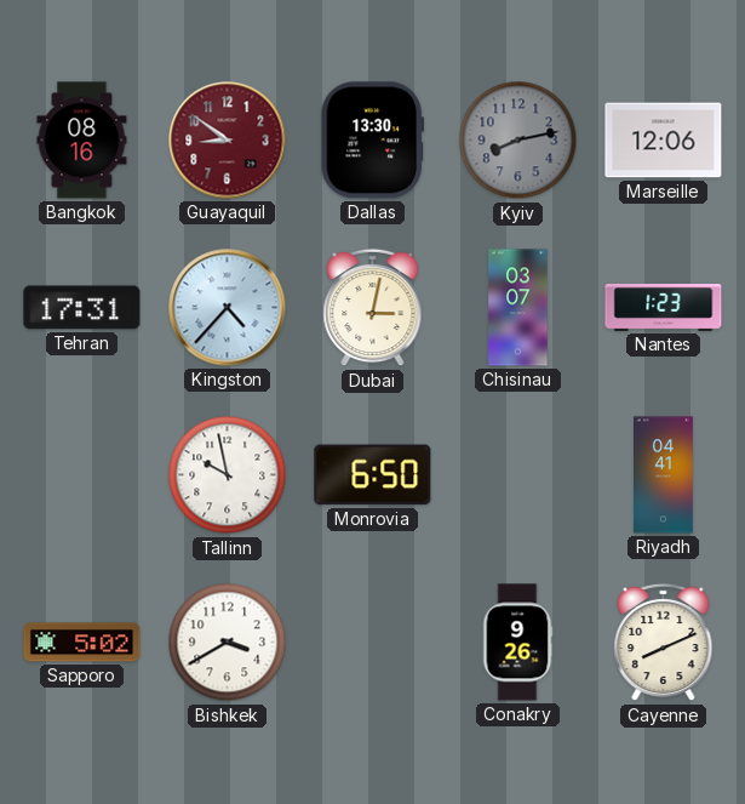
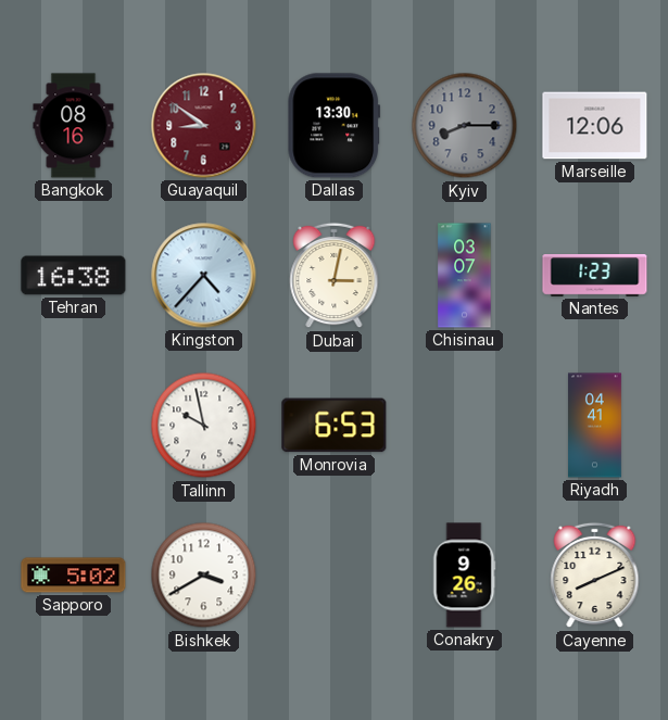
Kyiv: 8:13 -> 8:15 (465, 126)
Tehran: 17:31 -> 16:38 (74, 276)
Monrovia: 6:50 -> 6:53 (335, 426)
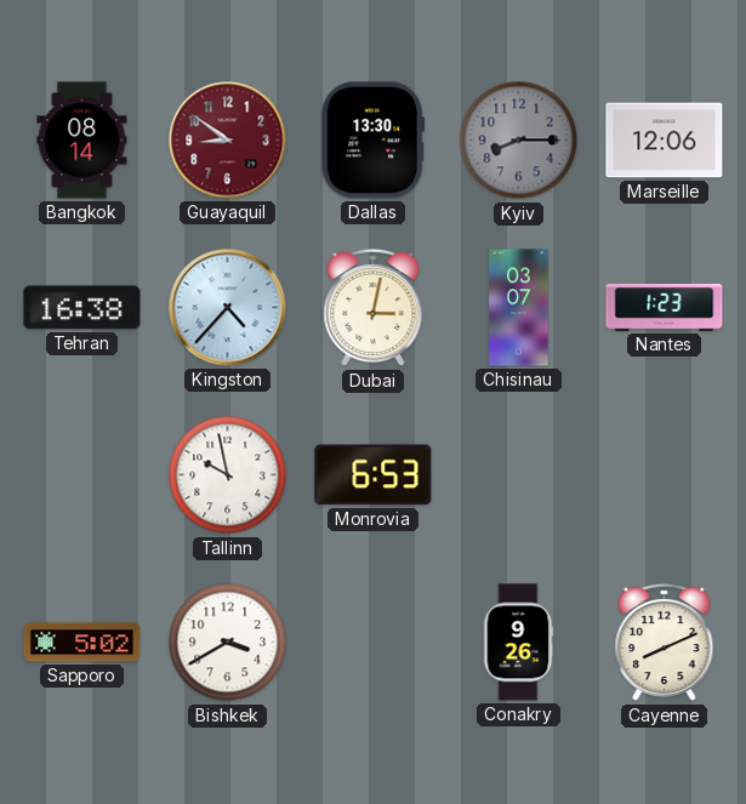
Bangkok: 08:16 -> 08:14 (82, 141)
Riyadh: 04:41 -> none (595, 426)
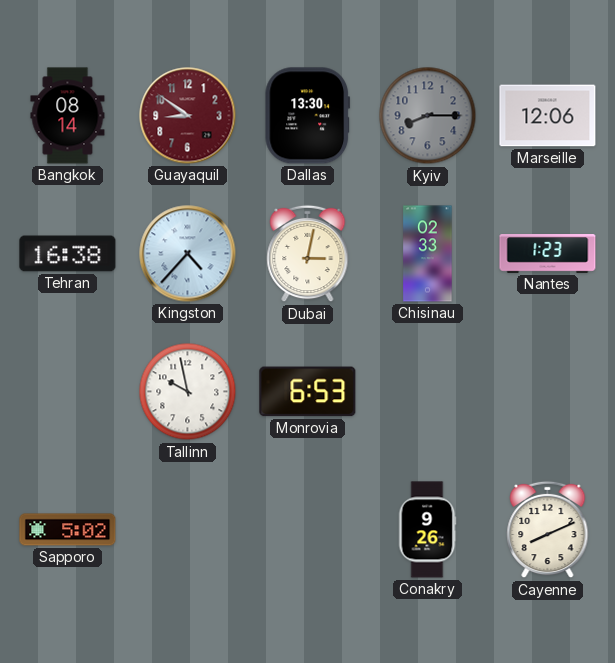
Chisinau: 03:07 -> 02:33 (428, 254)
Bishkek: 3:40 -> none (228, 643)
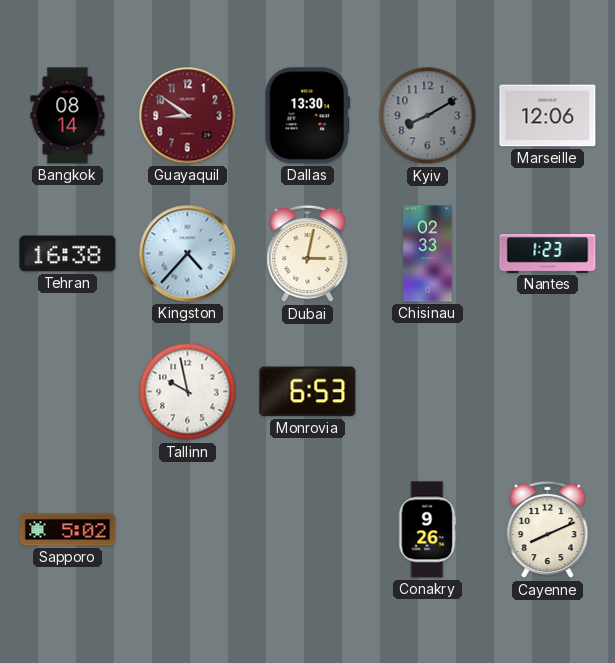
Kyiv: 8:15 -> 8:10 (428, 116)
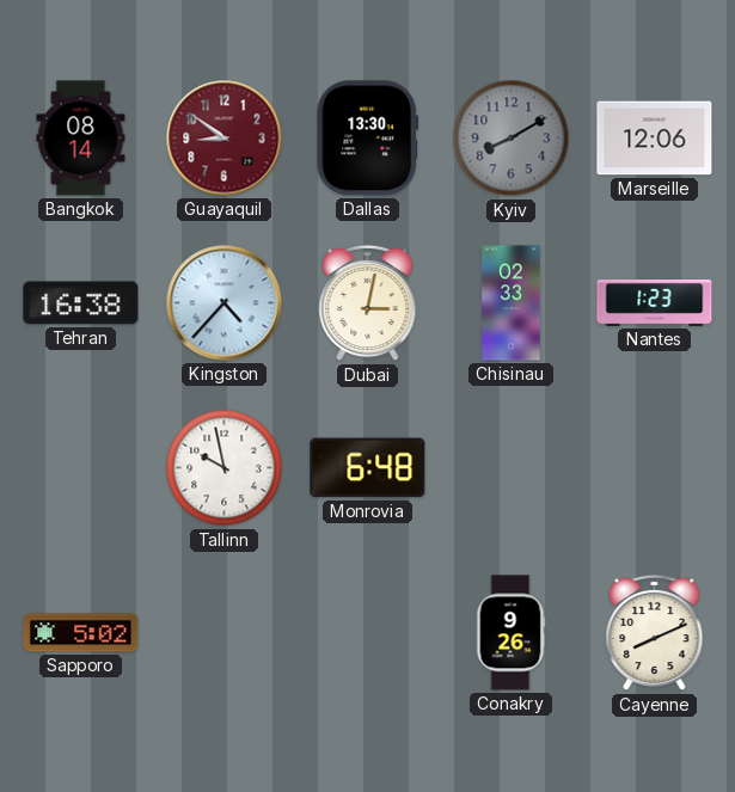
Monrovia: 6:53 -> 6:48 (368, 468)
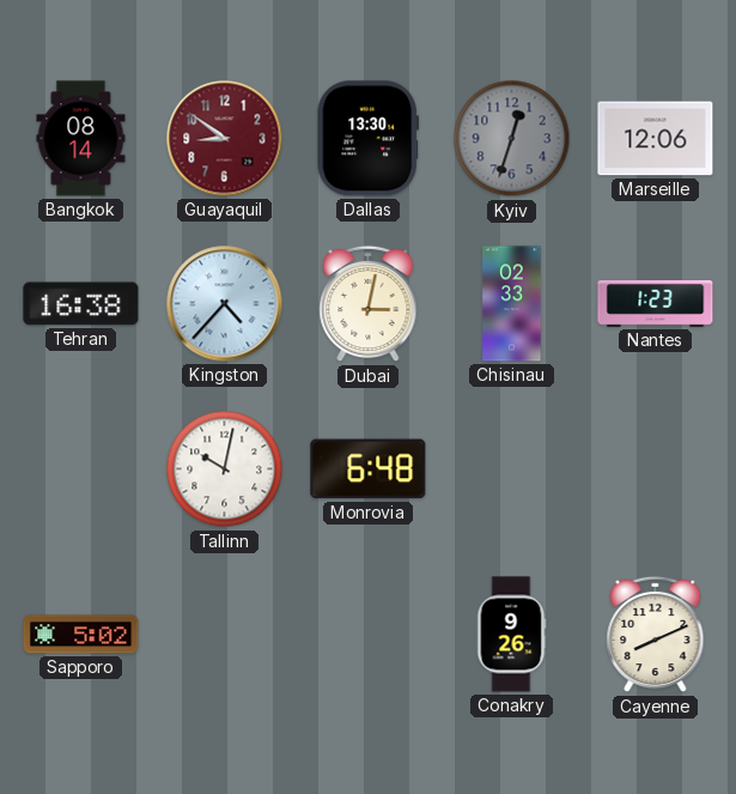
Kyiv: 8:10 -> 12:33 (512, 139)
Tallinn: 9:58 -> 10:02 (225, 469)
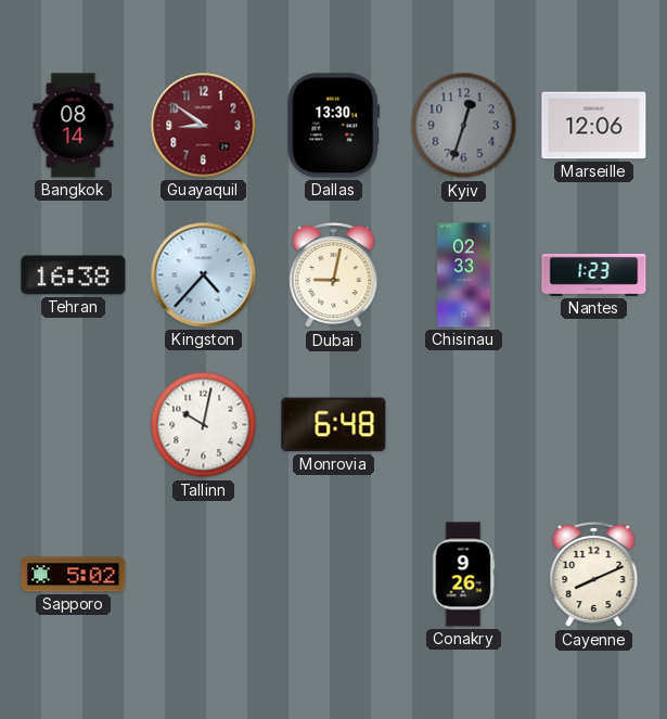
Dubai: 3:02 -> 9:02 (334, 275)
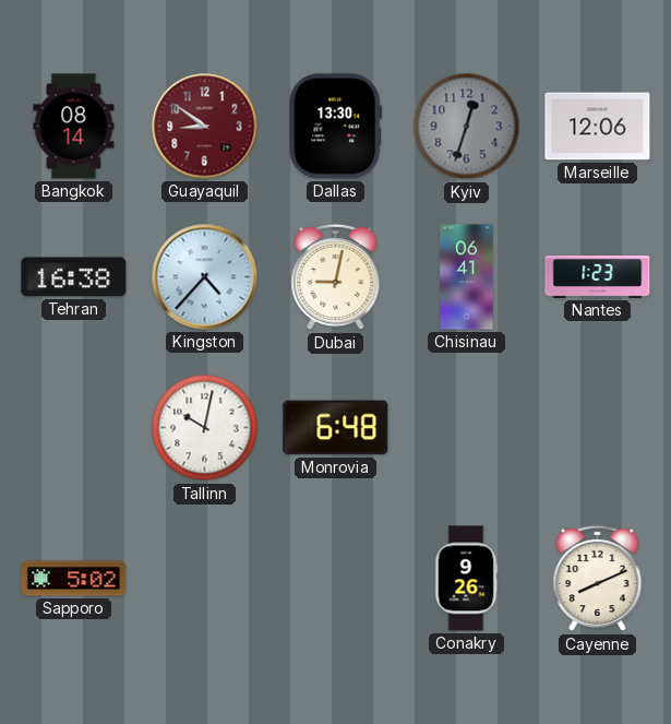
Chisinau: 02:33 -> 06:41 (467, 277)
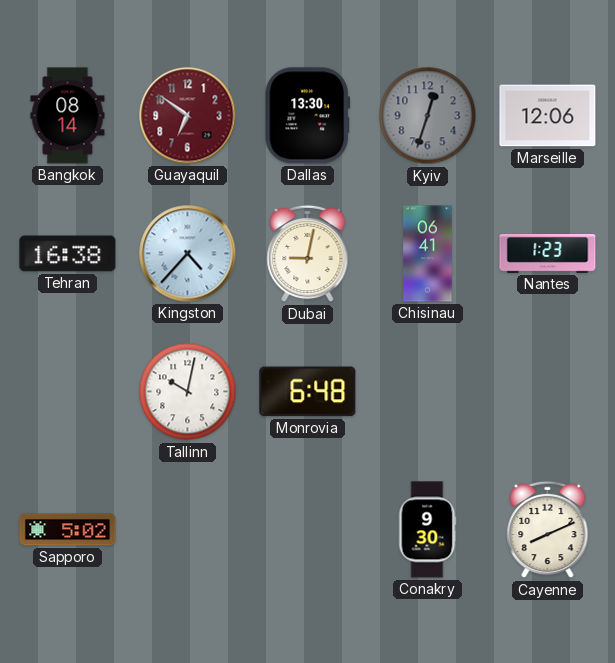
Guayaquil: 8:51 -> 6:51 (188, 116)
Conakry: 9:26 -> 9:30 (427, 530)
